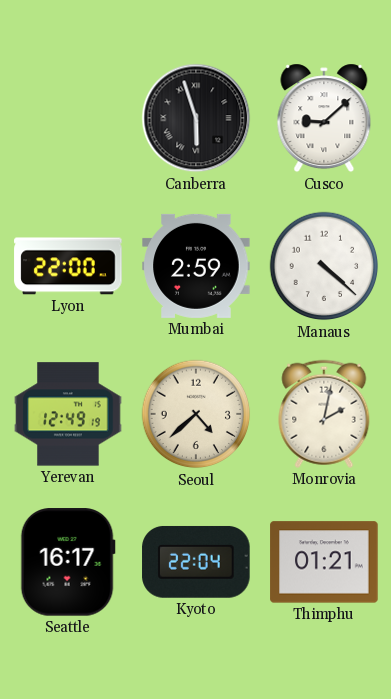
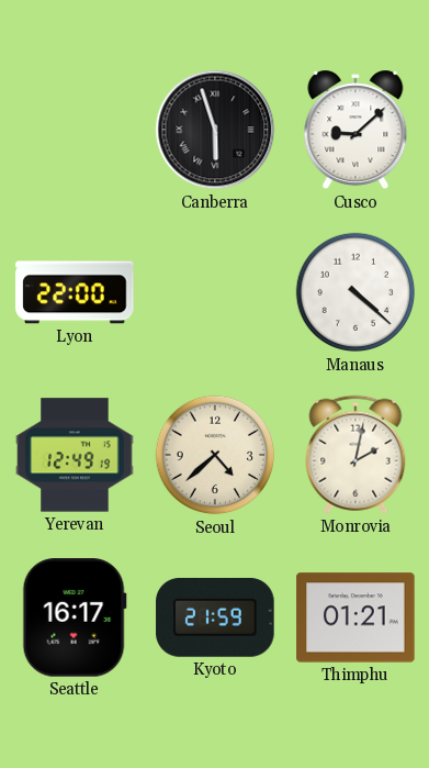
Mumbai: 2:59 -> none (196, 266)
Kyoto: 22:04 -> 21:59 (215, 617)
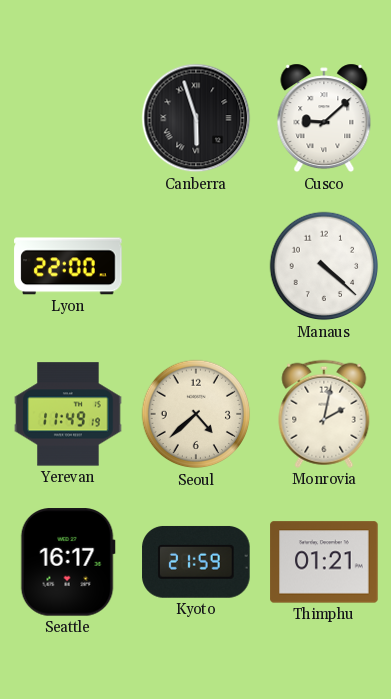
Yerevan: 12:49 -> 11:49 (68, 414)
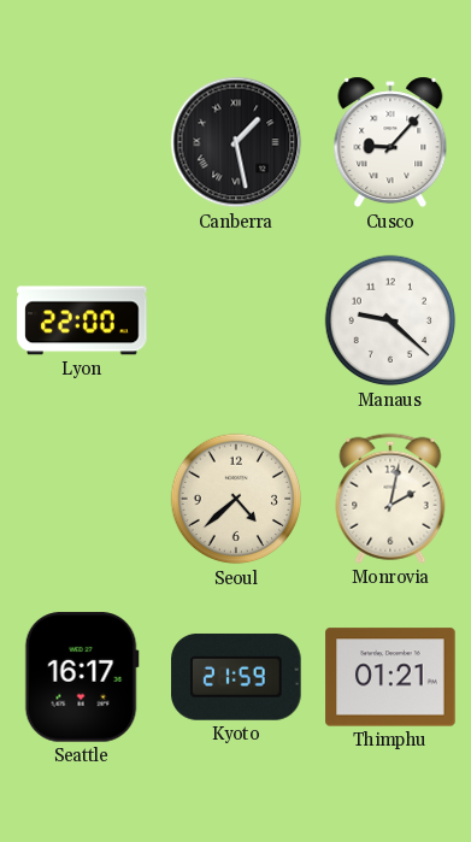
Canberra: 5:57 -> 1:28 (236, 142)
Cusco: 9:08 -> 9:07 (390, 142)
Manaus: 4:22 -> 9:22 (390, 320)
Yerevan: 11:49 -> none (68, 414)
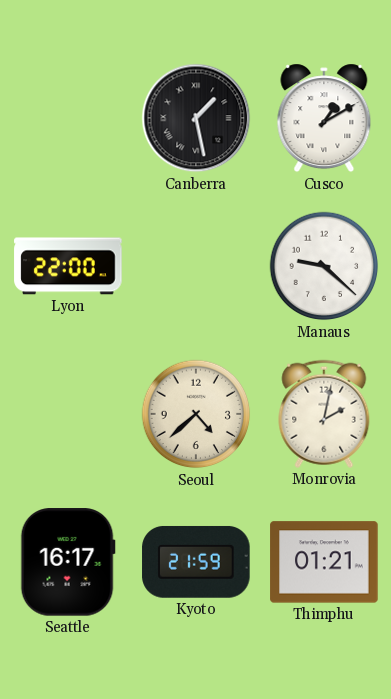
Cusco: 9:07 -> 1:10 (324, 118)
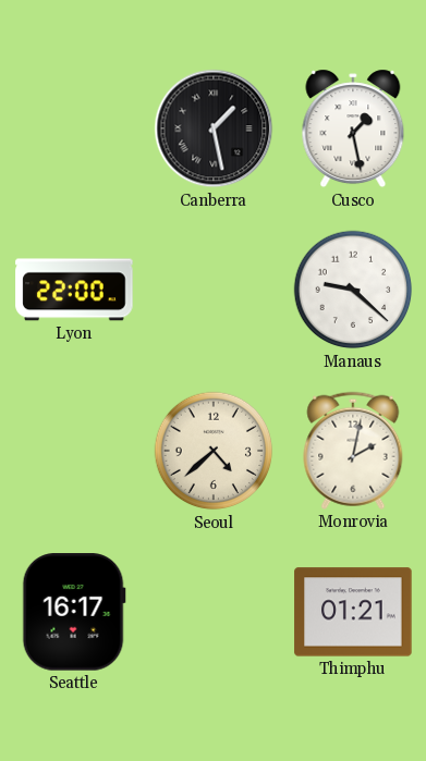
Cusco: 1:10 -> 1:28 (353, 128)
Kyoto: 21:59 -> none (196, 562)
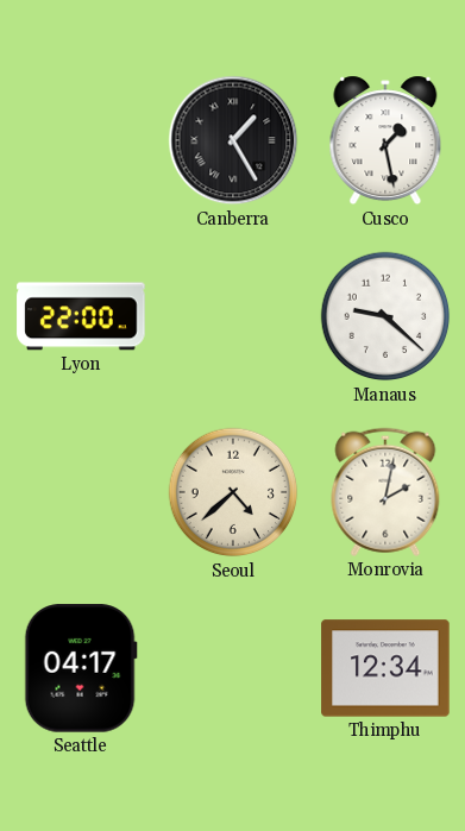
Canberra: 1:28 -> 1:25 (233, 140)
Seattle: 16:17 -> 04:17 (81, 668)
Thimphu: 01:21 -> 12:34 (385, 668)
